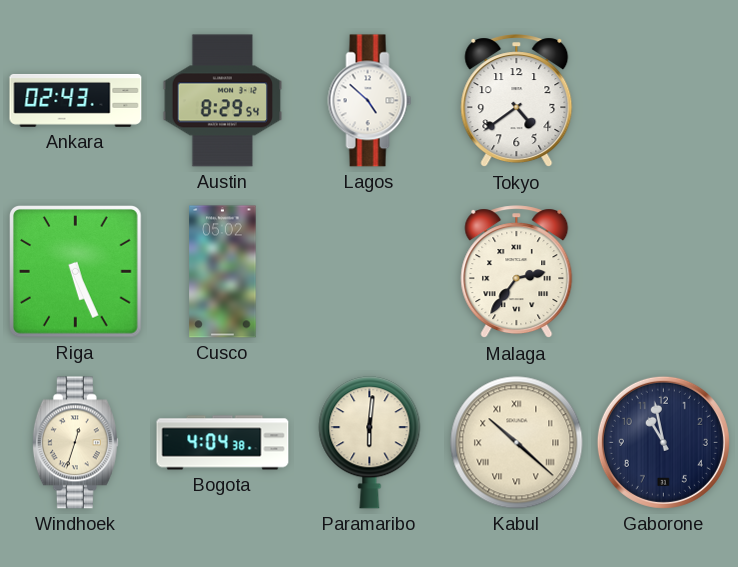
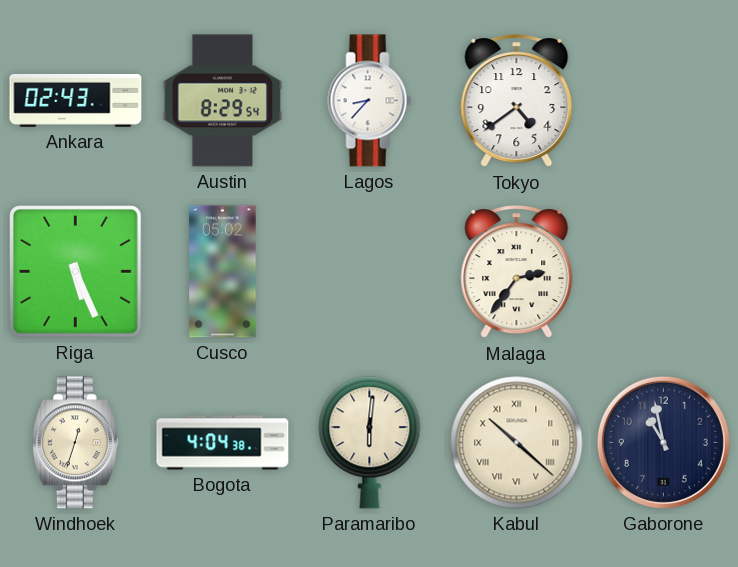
Lagos: 4:52 -> 8:37 (370, 101)
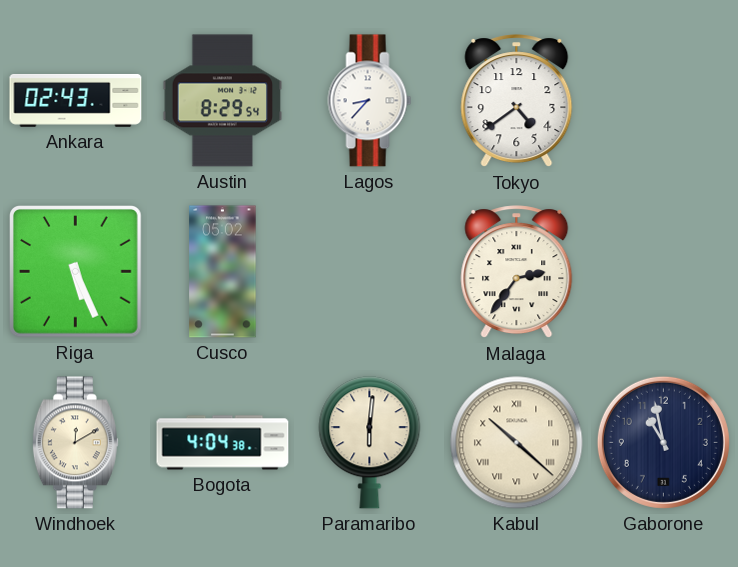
Windhoek: 12:33 -> 12:10 (75, 443)
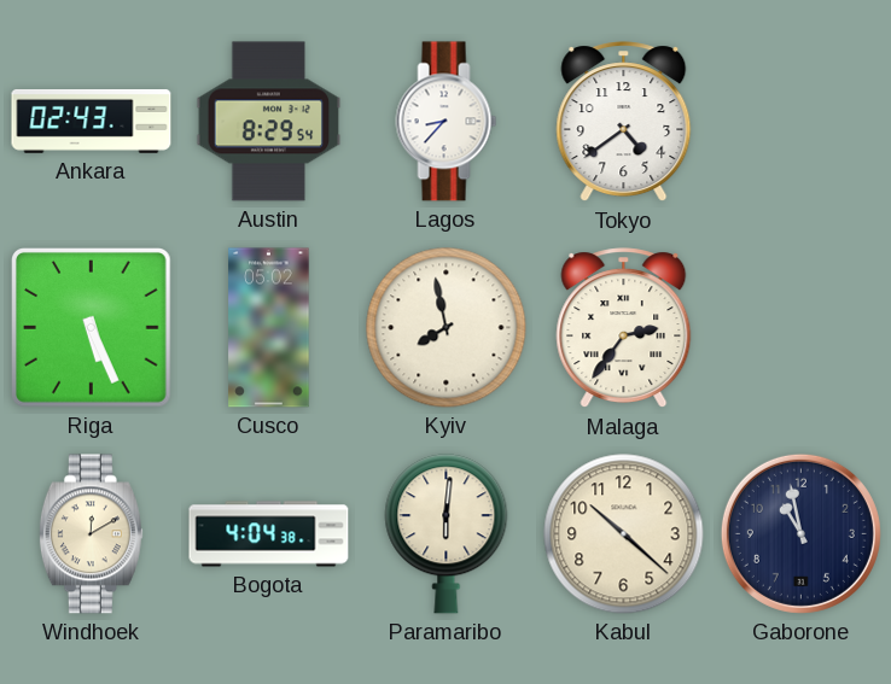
Kyiv: none -> 7:58 (447, 328)
Kabul numerals: Roman -> Arabic (624, 534)
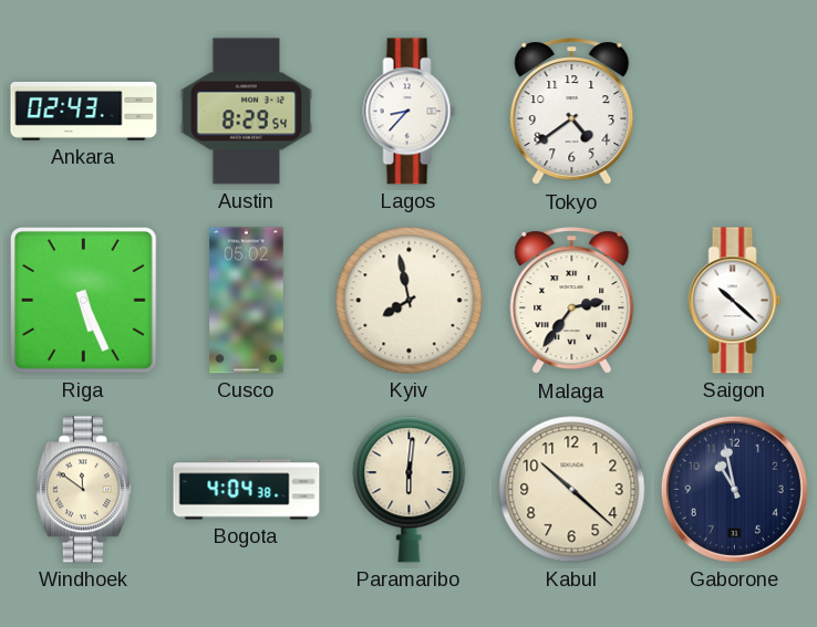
Saigon: none -> 10:22 (735, 301)
Windhoek: 12:10 -> 11:51 (83, 490)
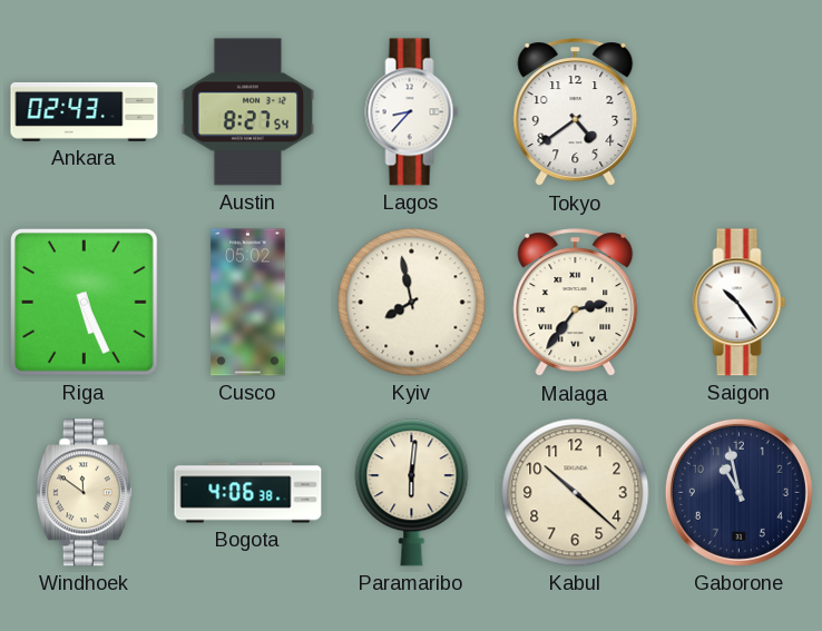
Austin: 8:29 -> 8:27 (248, 112)
Saigon: 10:22 -> 10:24 (740, 303)
Bogota: 4:04 -> 4:06 (248, 493)
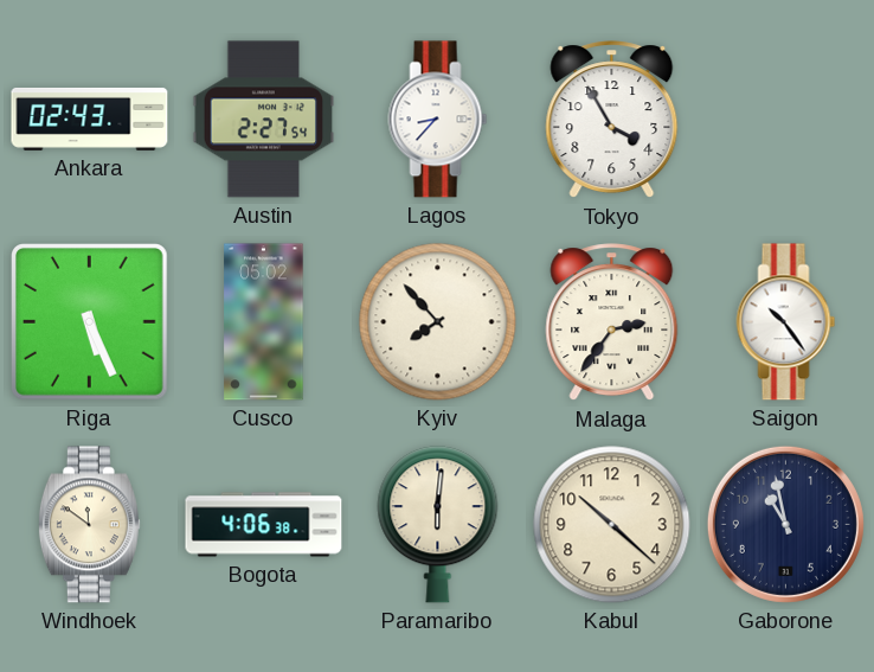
Austin: 8:27 -> 2:27 (264, 120)
Tokyo: 4:39 -> 3:55 (612, 120)
Kyiv: 7:58 -> 7:53 (438, 322)
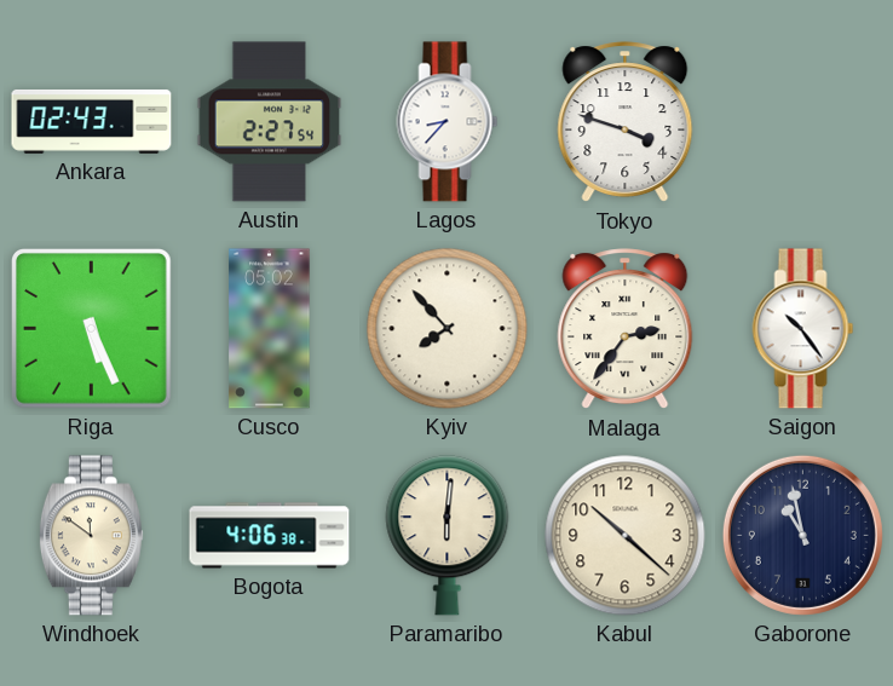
Tokyo: 3:55 -> 3:48 (626, 122)
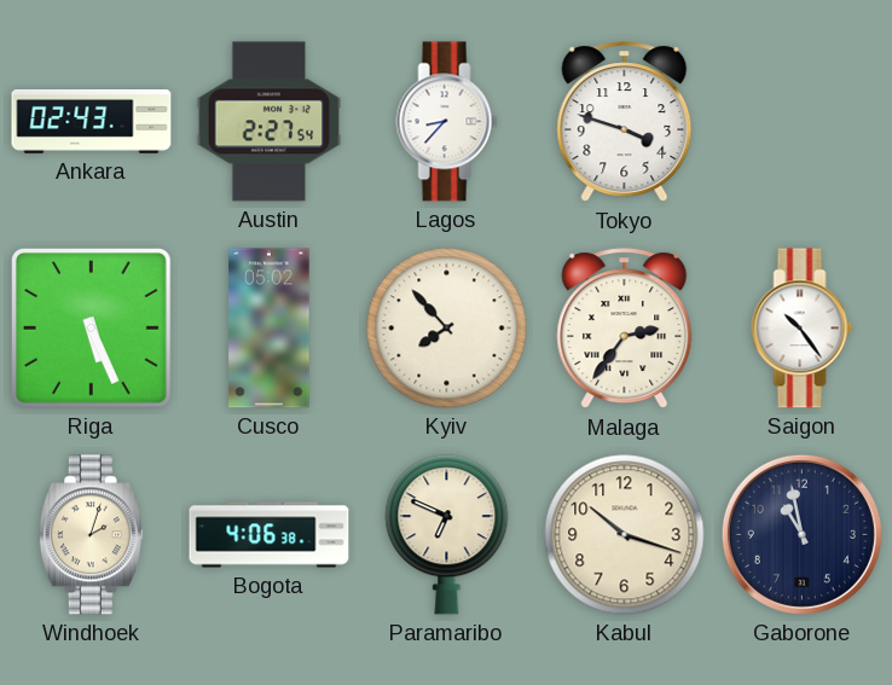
Windhoek: 11:51 -> 2:03 (91, 535)
Paramaribo: 6:01 -> 6:49 (447, 535)
Kabul: 10:22 -> 10:18 (625, 535)
